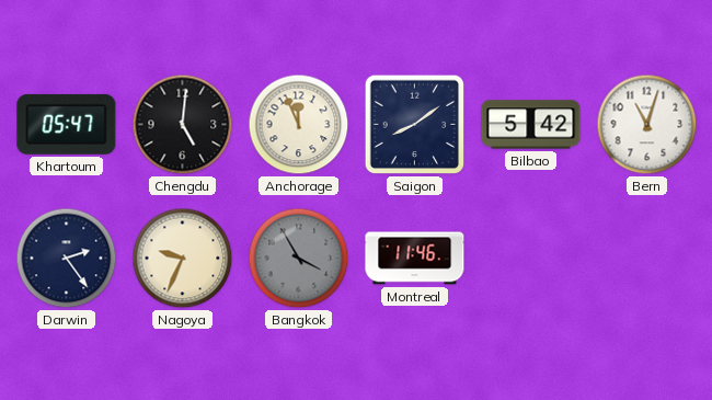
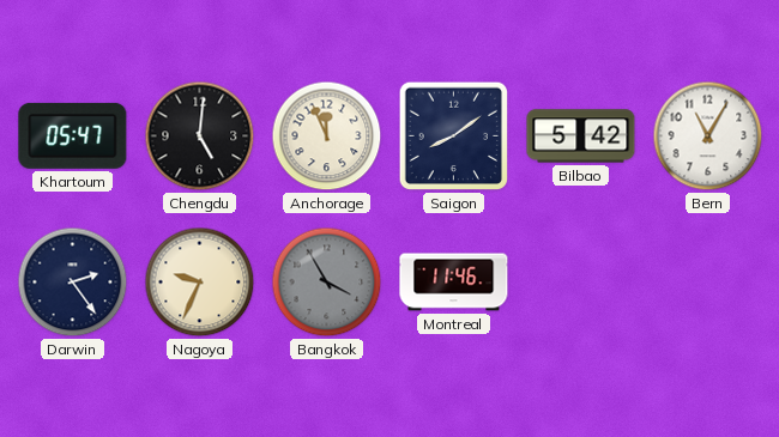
Bern: 11:03 -> 11:05 (708, 136)
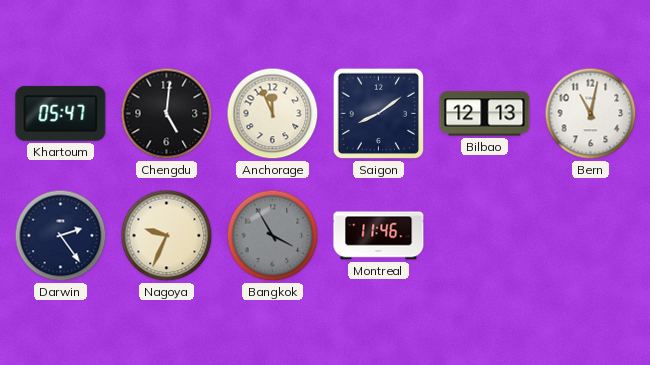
Bilbao: 5:42 -> 12:13 (485, 114)
Bern: 11:05 -> 11:02 (591, 114)
